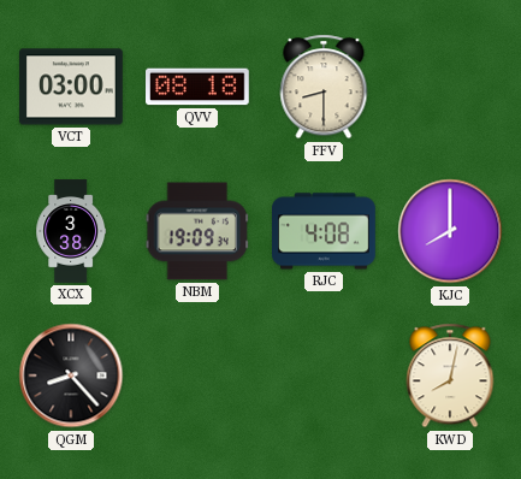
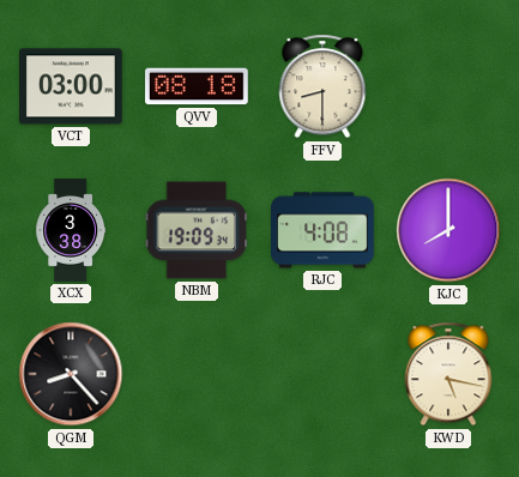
KWD: 8:02 -> 5:17 (448, 374)
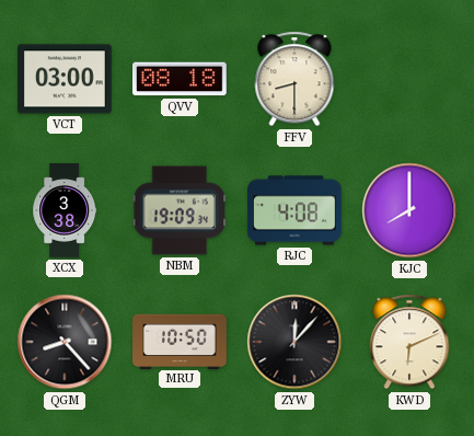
MRU: none -> 10:50 (180, 341)
ZYW: none -> 12:07 (294, 342)
KWD: 5:17 -> 6:11 (409, 342)
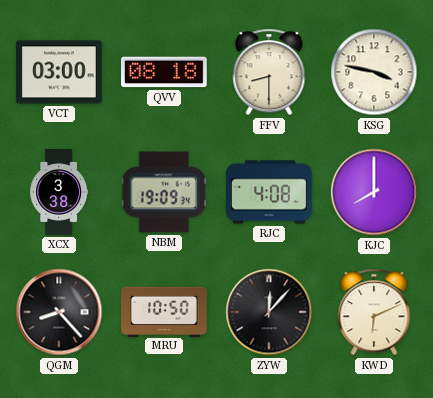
KSG: none -> 3:47 (374, 72)
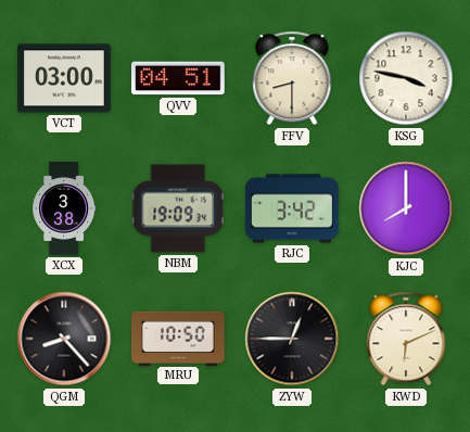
QVV: 08:18 -> 04:51 (179, 78)
RJC: 4:08 -> 3:42 (293, 208)
ZYW: 12:07 -> 12:45 (292, 339)
